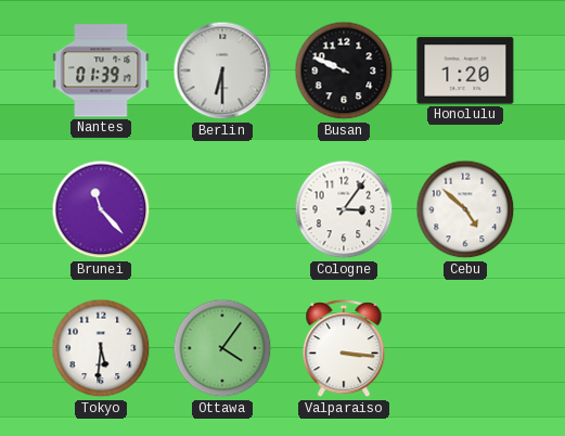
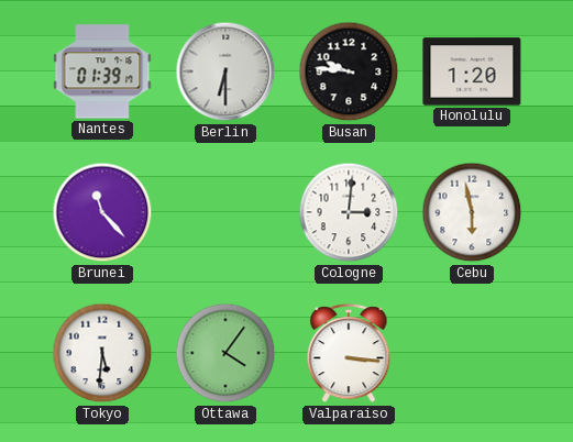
Busan: 9:49 -> 9:46 (349, 71)
Cologne: 3:06 -> 3:01 (349, 212)
Cebu: 4:52 -> 5:58 (472, 212)
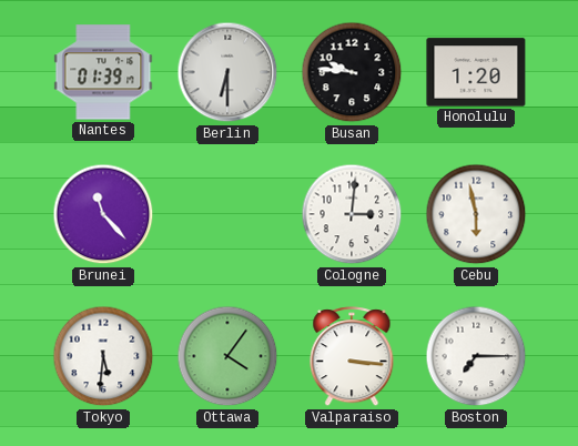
Boston: none -> 7:15 (476, 356)
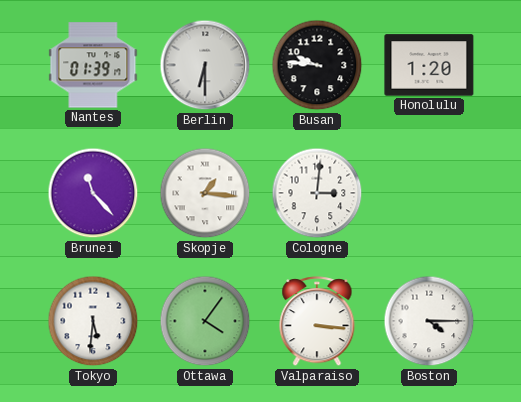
Skopje: none -> 1:16 (205, 193)
Cebu: 5:58 -> none (476, 214)
Boston: 7:15 -> 4:15 (429, 321)
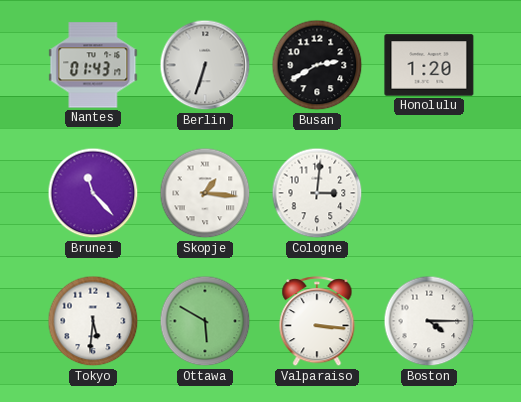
Nantes: 01:39 -> 01:43 (93, 65)
Berlin: 6:30 -> 6:33 (205, 65)
Busan: 9:46 -> 2:40 (317, 65)
Ottawa: 4:06 -> 5:50 (205, 321)
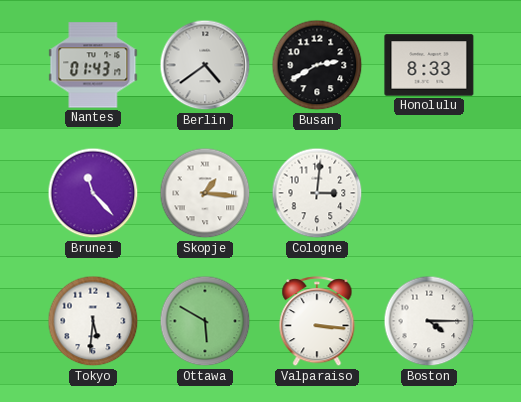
Berlin: 6:33 -> 4:39 (205, 65)
Honolulu: 1:20 -> 8:33 (429, 65)
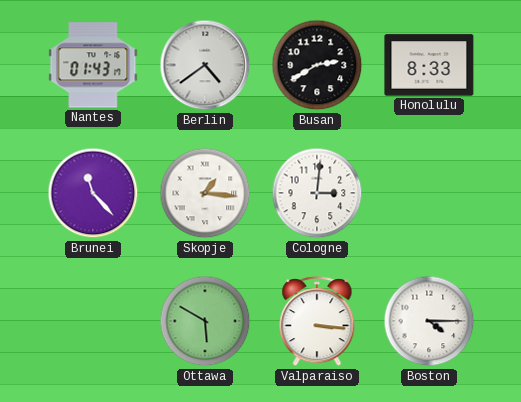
Tokyo: 5:31 -> none (93, 321)
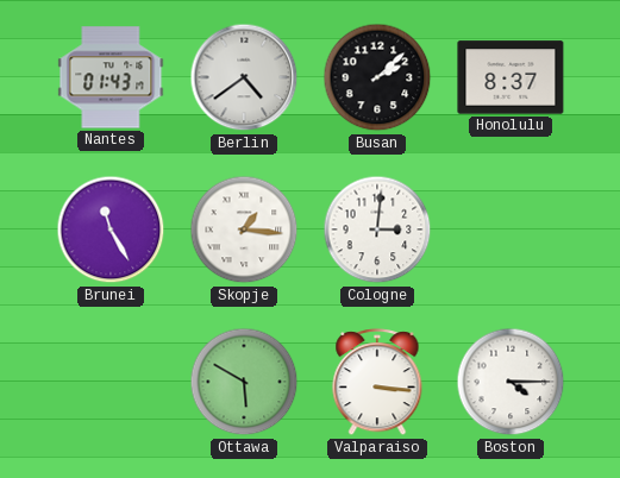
Busan: 2:40 -> 2:08 (377, 77)
Honolulu: 8:33 -> 8:37 (511, 77)
Brunei: 11:23 -> 11:25 (111, 229)
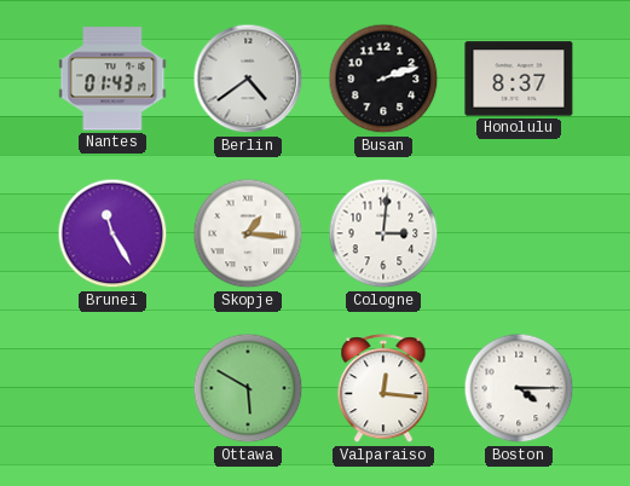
Busan: 2:08 -> 2:12 (383, 79)
Valparaiso: 3:16 -> 12:16 (383, 389)
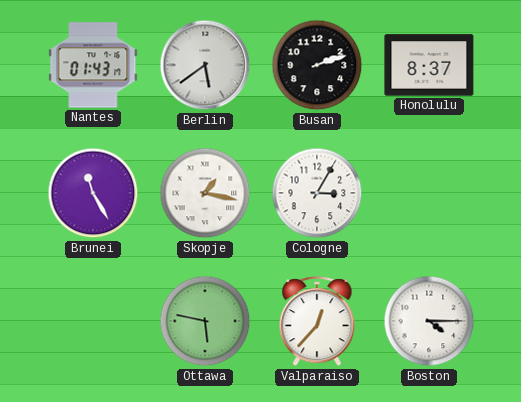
Berlin: 4:39 -> 5:39 (205, 65)
Skopje: 1:16 -> 1:17 (205, 193)
Cologne: 3:01 -> 3:05 (317, 193)
Ottawa: 5:50 -> 5:47 (205, 321)
Valparaiso: 12:16 -> 12:37 (317, 322)
